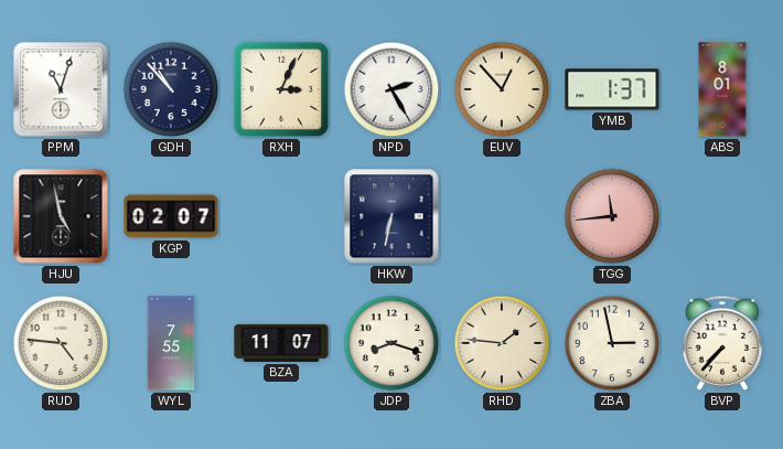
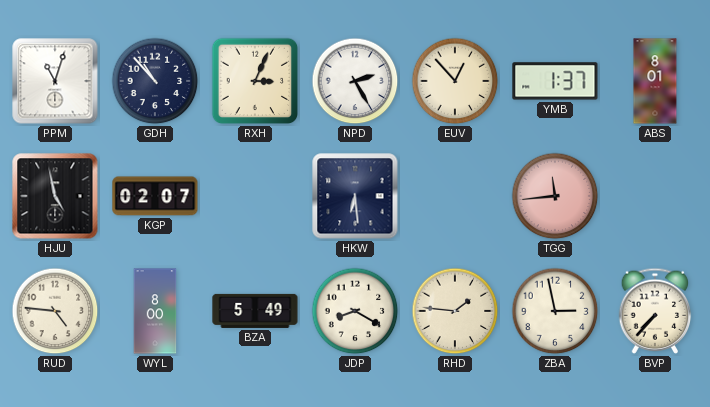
HKW: 6:32 -> 6:29 (355, 196)
WYL: 7:55 -> 8:00 (155, 311)
BZA: 11:07 -> 5:49 (255, 311)
JDP: 8:18 -> 8:20 (355, 311)
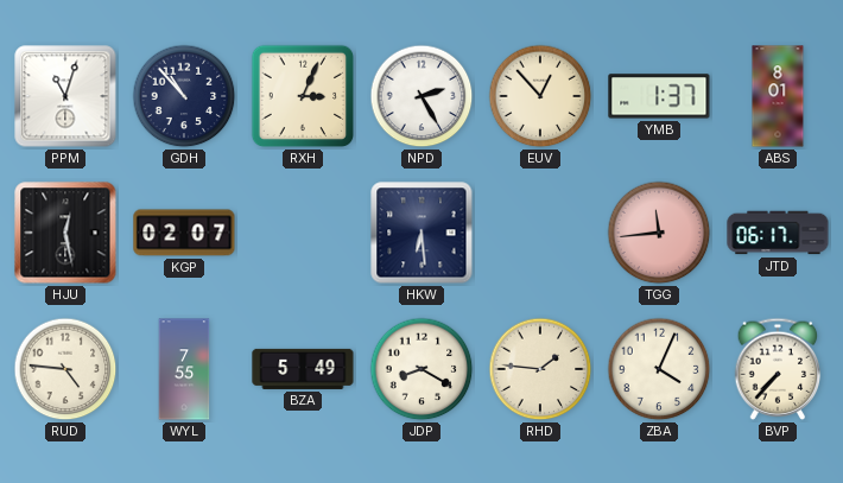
HJU: 4:58 -> 12:28 (65, 233)
JTD: none -> 06:17 (778, 233)
WYL: 8:00 -> 7:55 (184, 369)
ZBA: 2:58 -> 4:04 (659, 369)
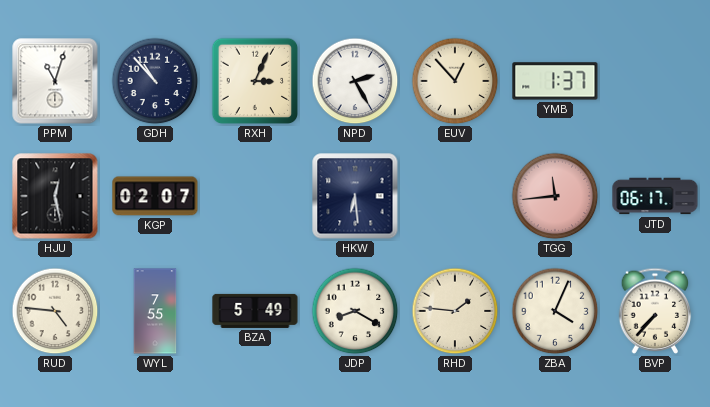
ABS: 8:01 -> none (778, 96)
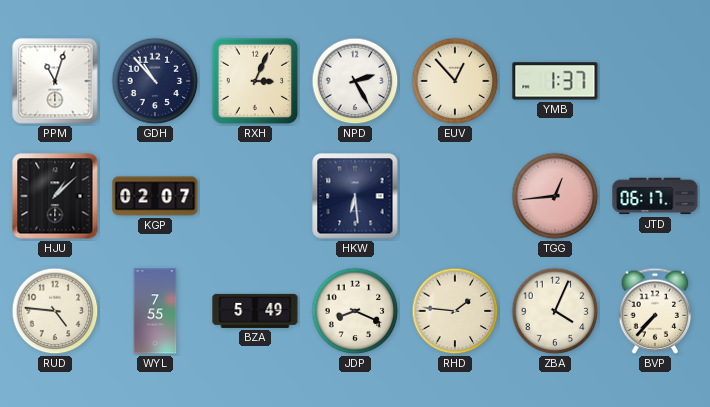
HJU: 12:28 -> 1:08 (55, 196)
TGG: 11:44 -> 12:44 (555, 196)
JDP: 8:20 -> 8:19 (355, 311)
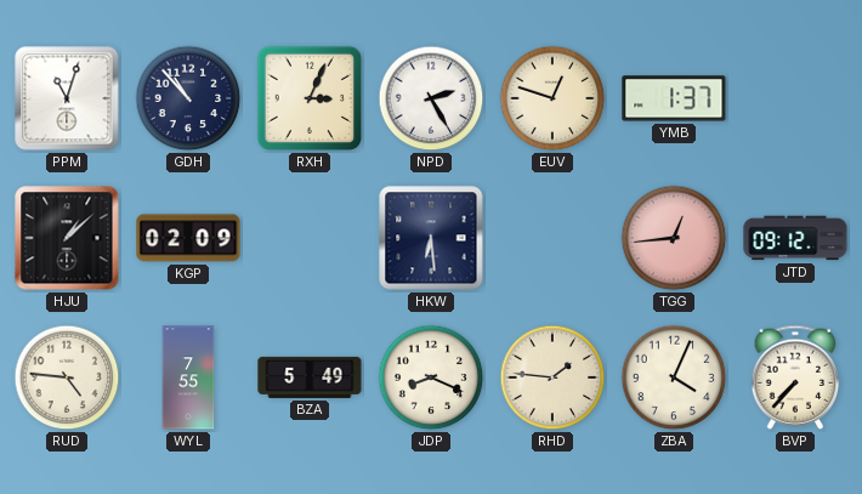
EUV: 12:53 -> 12:48 (552, 98)
KGP: 02:07 -> 02:09 (188, 238)
JTD: 06:17 -> 09:12 (795, 238)
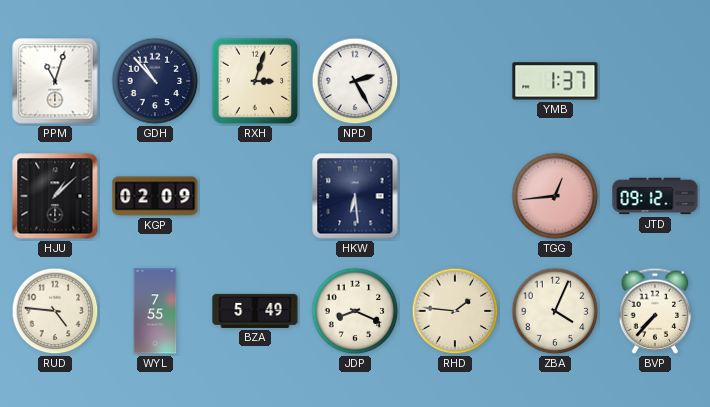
RXH: 3:04 -> 3:03 (255, 81)
EUV: 12:48 -> none (552, 98)
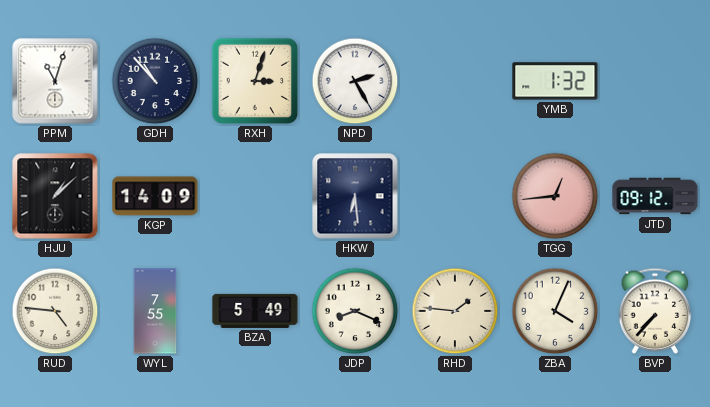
YMB: 1:37 -> 1:32 (555, 81)
KGP: 02:09 -> 14:09 (155, 196)
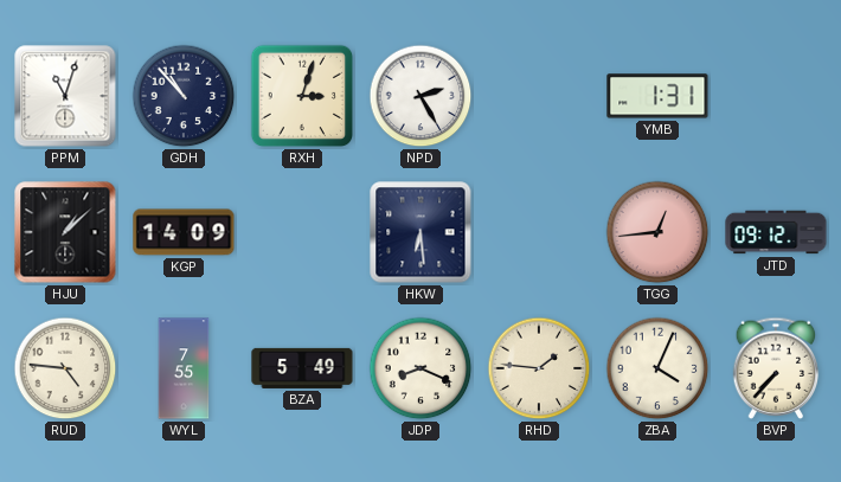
YMB: 1:32 -> 1:31 (657, 96)
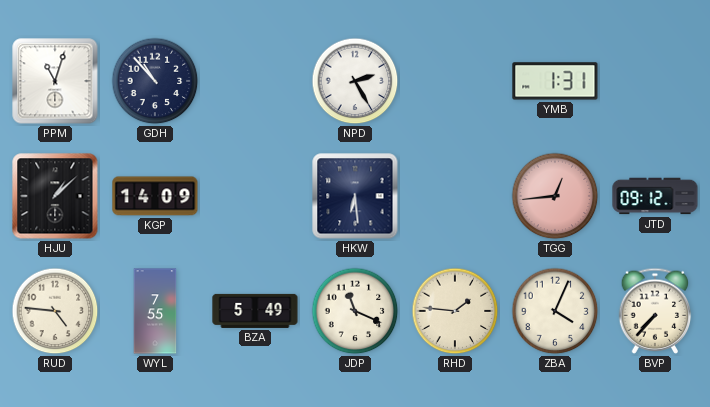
RXH: 3:03 -> none (302, 96)
JDP: 8:19 -> 11:19 (355, 311)
